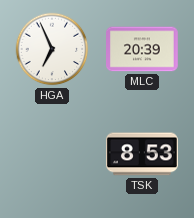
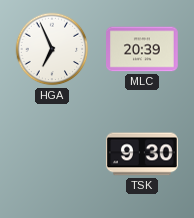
TSK: 8:53 -> 9:30 (142, 154)
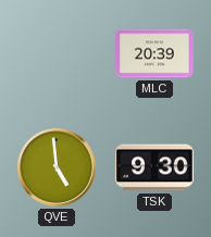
HGA: 6:56 -> none (52, 49)
QVE: none -> 4:59 (57, 167)
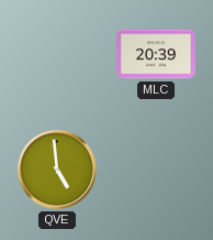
TSK: 9:30 -> none (154, 167)
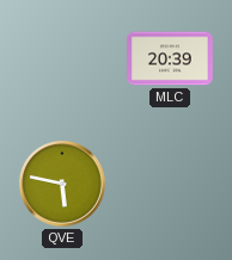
QVE: 4:59 -> 5:47 (62, 184)
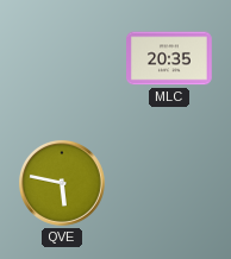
MLC: 20:39 -> 20:35 (170, 58)
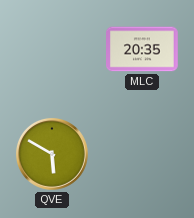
QVE: 5:47 -> 5:50 (52, 154)
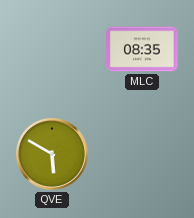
MLC: 20:35 -> 08:35 (143, 49)
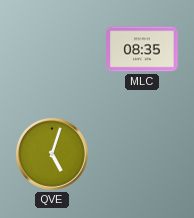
QVE: 5:50 -> 5:03 (52, 154)
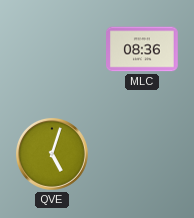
MLC: 08:35 -> 08:36 (143, 49)
